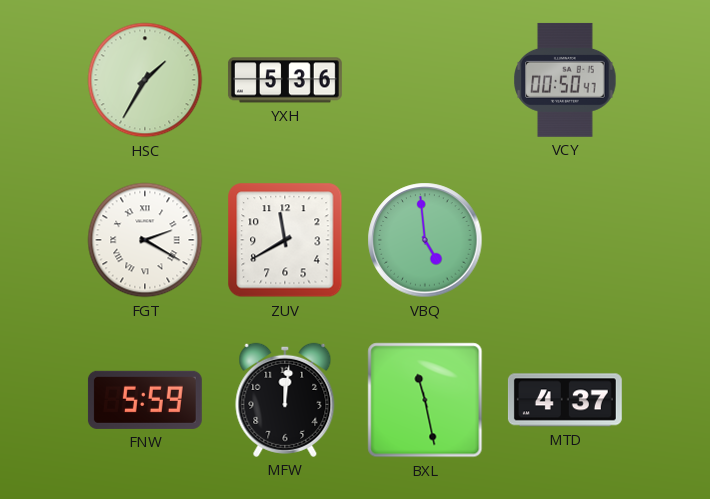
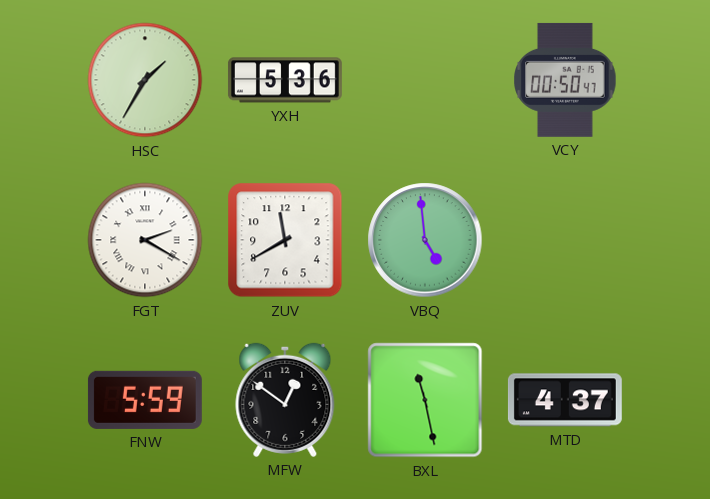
MFW: 12:01 -> 12:51 (285, 400)
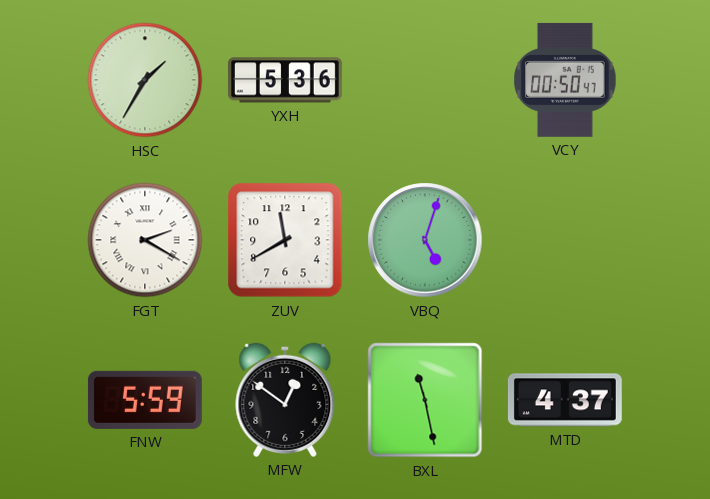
VBQ: 4:59 -> 5:03 (425, 240)
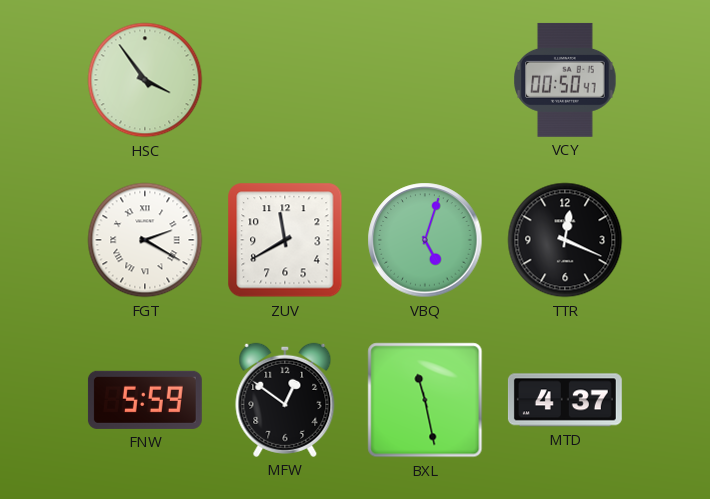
HSC: 1:35 -> 3:54 (145, 80)
YXH: 5:36 -> none (285, 80)
TTR: none -> 12:19 (565, 240)
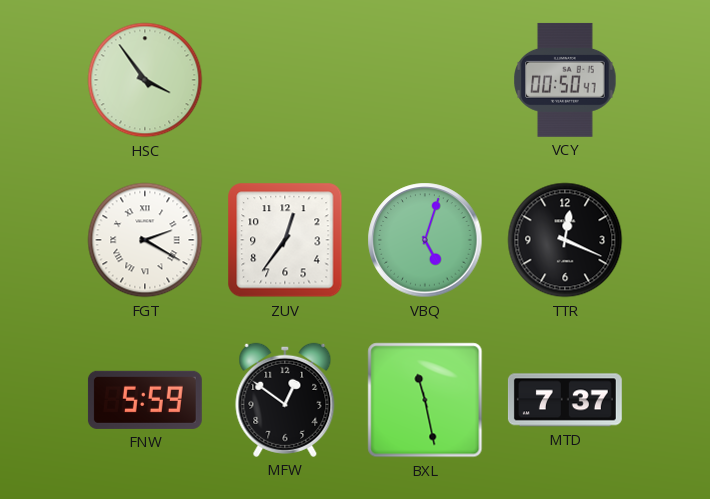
ZUV: 11:40 -> 12:36 (285, 240)
MTD: 4:37 -> 7:37 (565, 400)
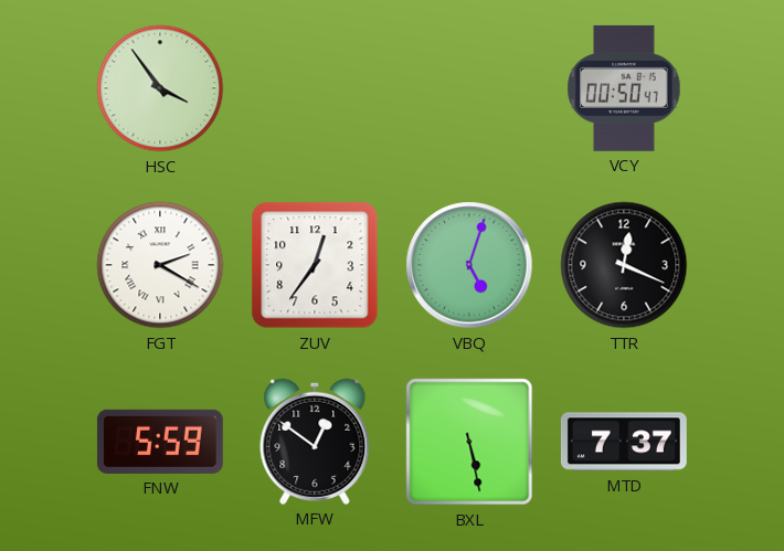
BXL: 11:28 -> 5:28 (469, 442)
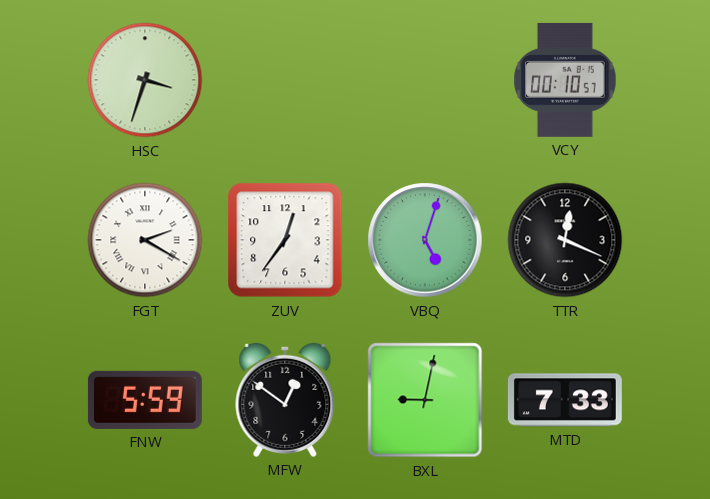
HSC: 3:54 -> 3:33 (145, 80)
VCY: 00:50 -> 00:10 (565, 80)
BXL: 5:28 -> 9:02 (425, 400)
MTD: 7:37 -> 7:33 (565, 400)
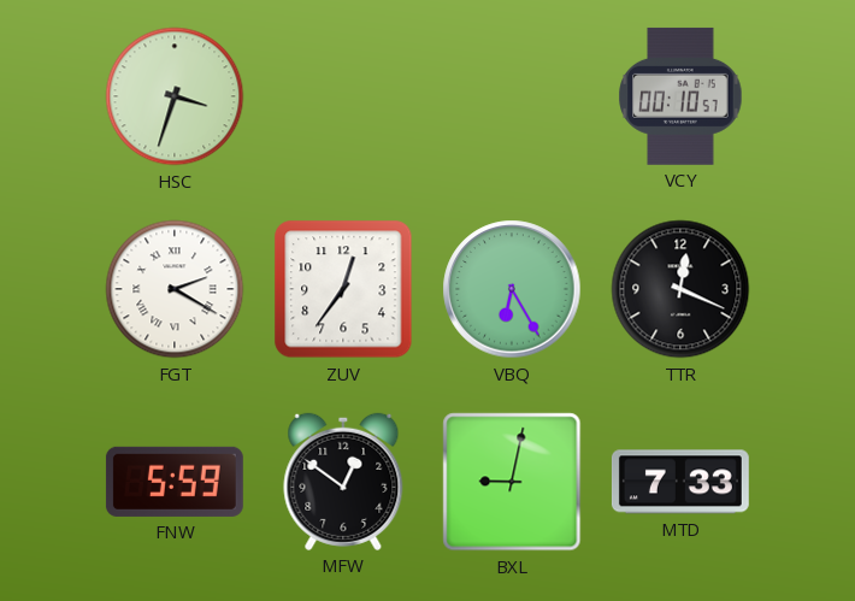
VBQ: 5:03 -> 6:25 (512, 289)
